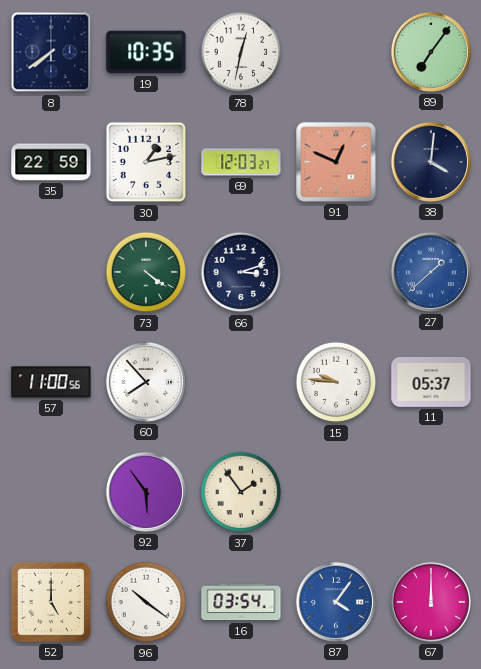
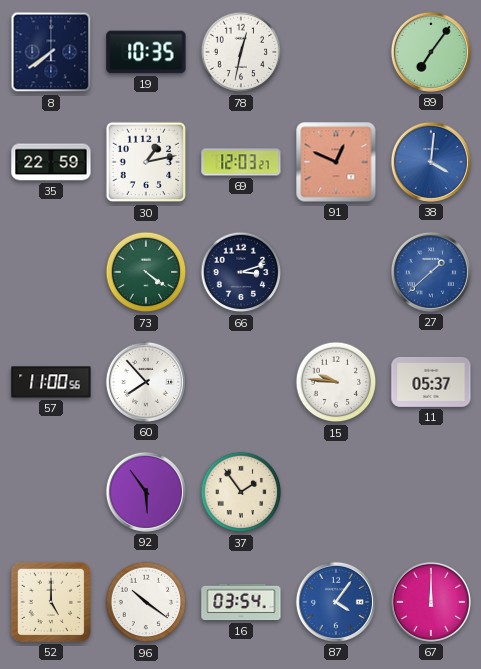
38 dial: navy -> blue (431, 162)
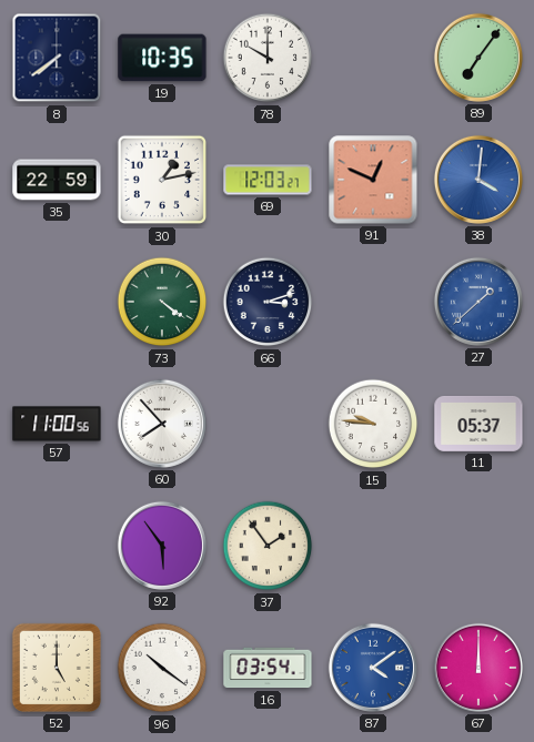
78: 12:32 -> 10:00 (268, 58)
87: 4:06 -> 4:09 (373, 668)
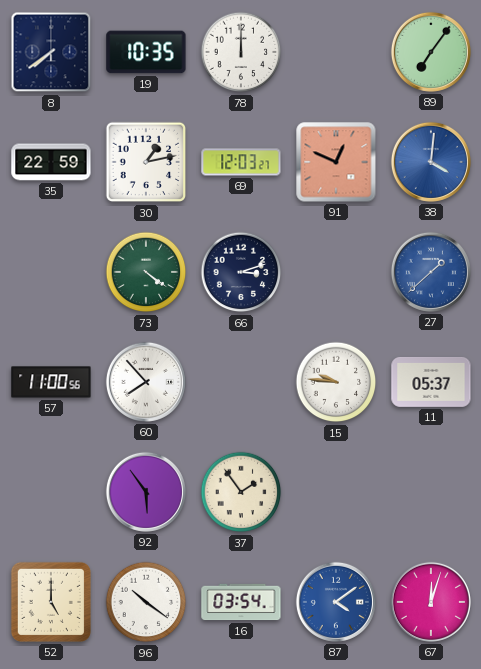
78: 10:00 -> 12:00 (241, 52)
67: 12:00 -> 12:03 (431, 602)
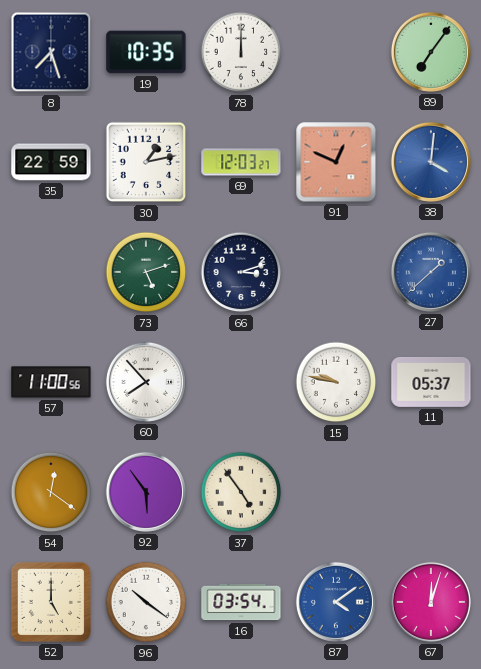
8: 7:39 -> 7:27 (51, 52)
73: 4:21 -> 5:12 (146, 272)
15: 9:46 -> 9:47 (336, 382)
54: none -> 12:21 (51, 492)
37: 1:54 -> 4:54 (241, 492)
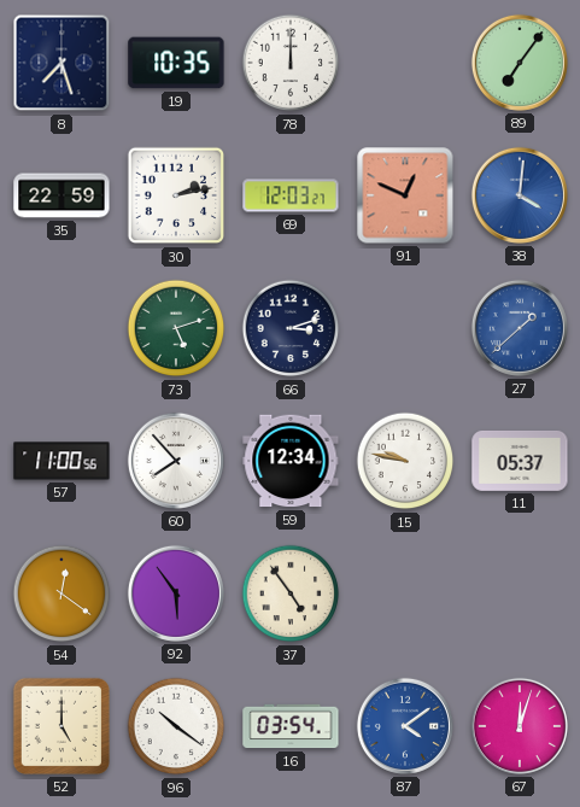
30: 1:13 -> 2:13 (176, 195)
59: none -> 12:34 (291, 461)
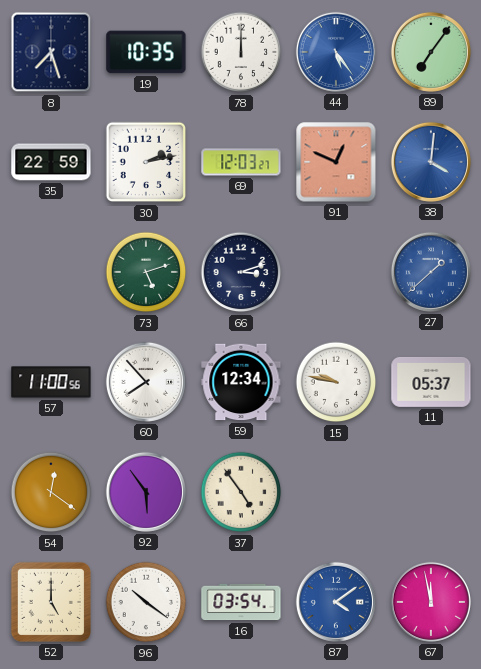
44: none -> 5:24 (336, 52)
67: 12:03 -> 11:58 (431, 602)
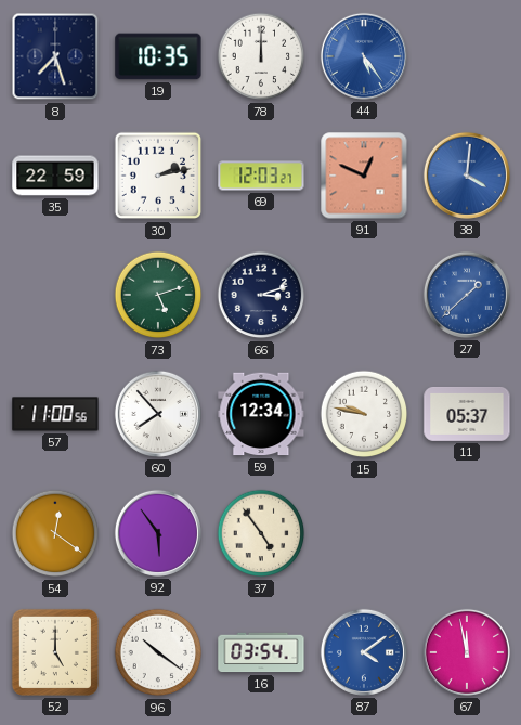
89: 7:06 -> none (431, 52)
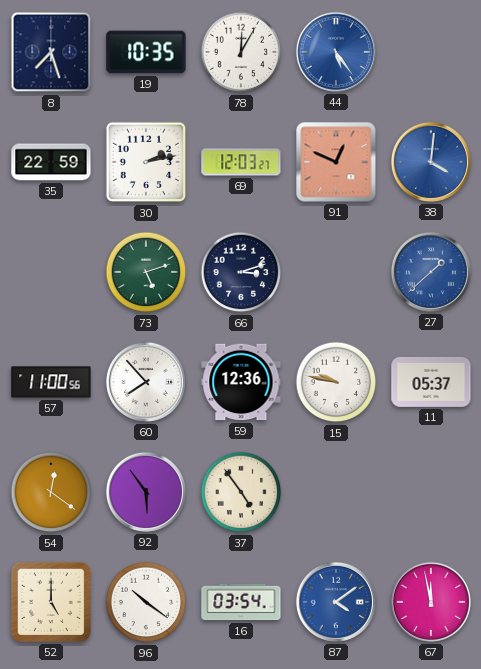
78: 12:00 -> 12:05 (241, 52)
59: 12:34 -> 12:36 (241, 382)
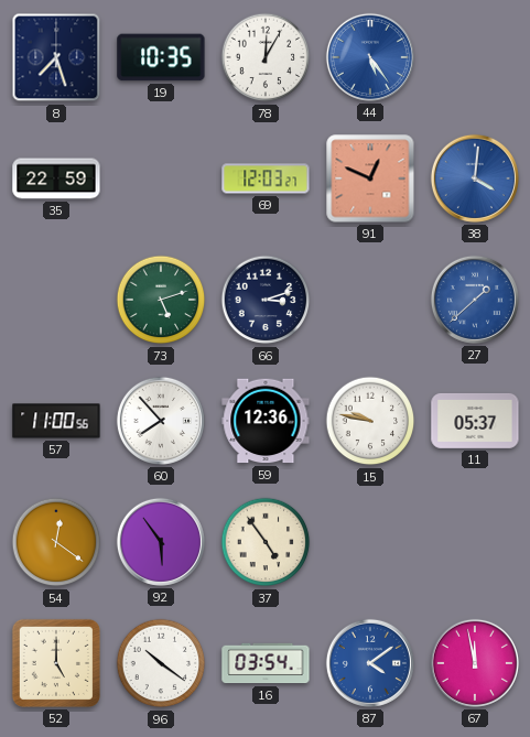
30: 2:13 -> none (146, 162)
